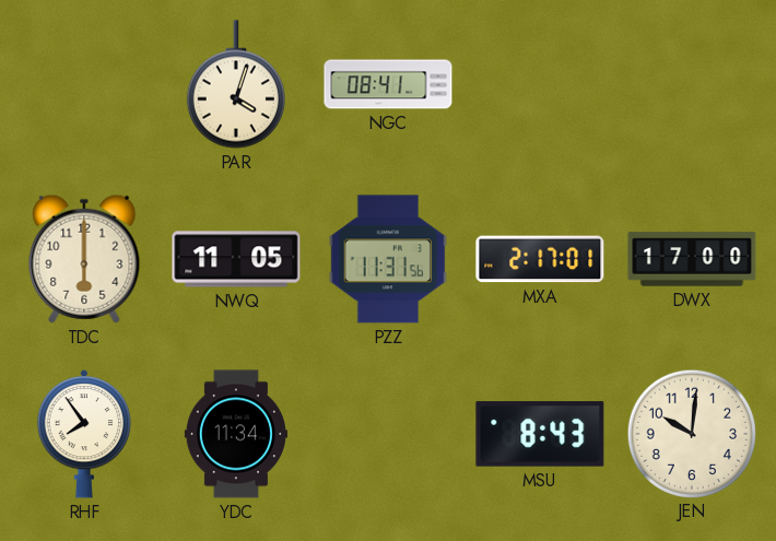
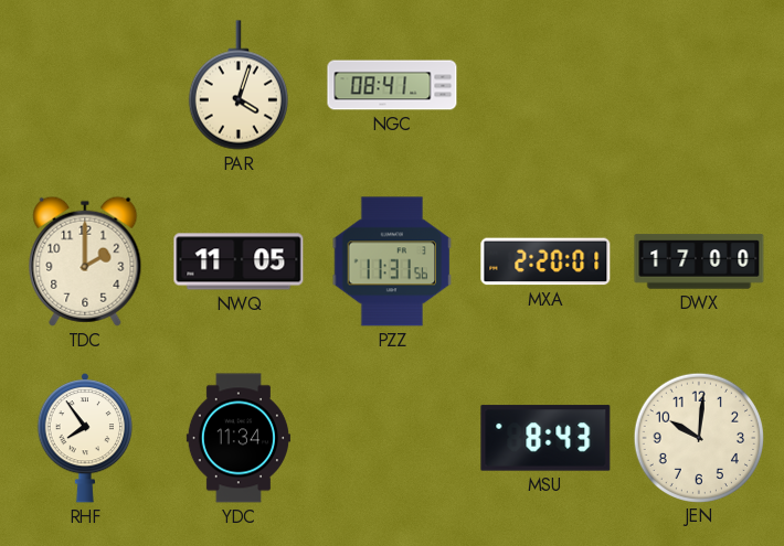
TDC: 6:00 -> 2:00 (85, 261)
MXA: 2:17 -> 2:20 (545, 261)
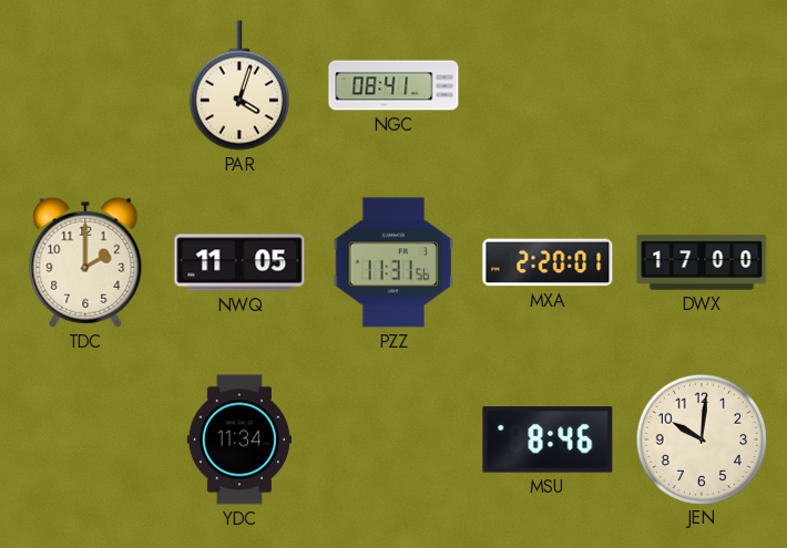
RHF: 7:54 -> none (84, 438)
MSU: 8:43 -> 8:46 (548, 440)
